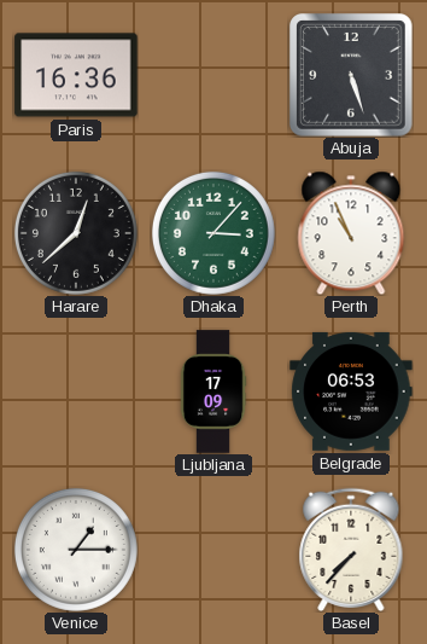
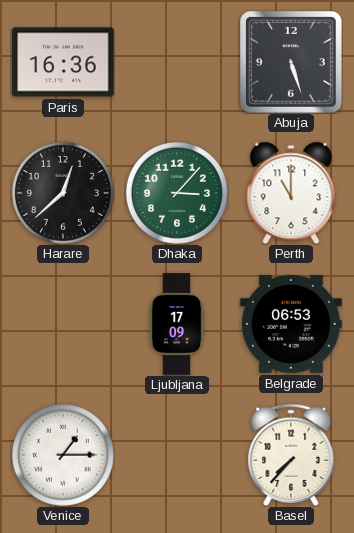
Perth: 10:56 -> 11:00 (291, 193)
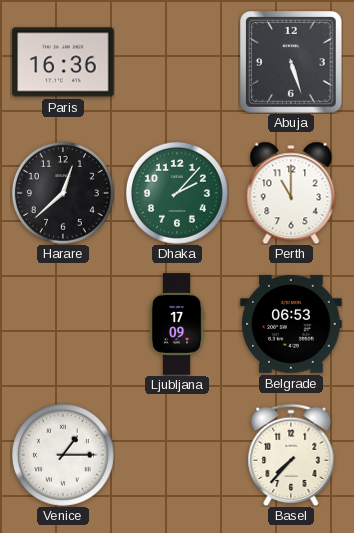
Dhaka: 3:07 -> 2:07 (177, 193)
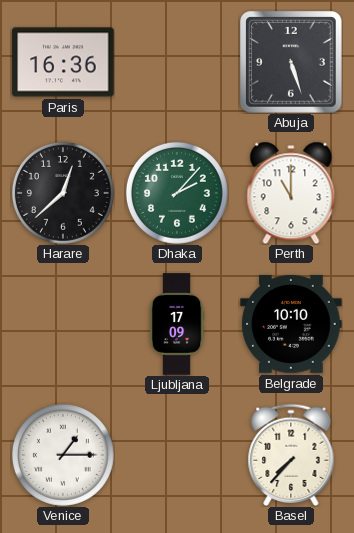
Belgrade: 06:53 -> 10:10 (291, 324)
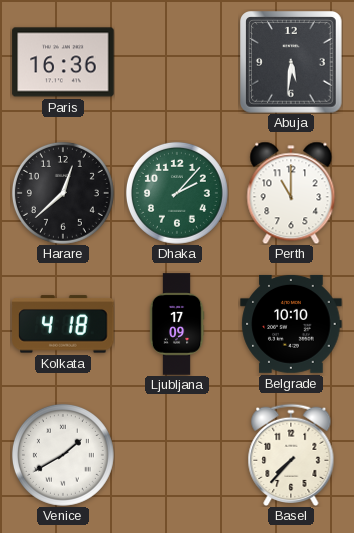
Abuja: 5:27 -> 5:31 (291, 62)
Kolkata: none -> 4:18 (63, 324)
Venice: 1:15 -> 1:40 (63, 455)
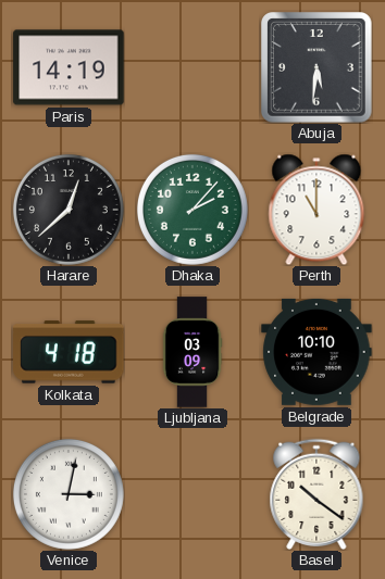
Paris: 16:36 -> 14:19 (69, 67)
Ljubljana: 17:09 -> 03:09 (192, 352)
Venice: 1:40 -> 3:02 (69, 494)
Basel: 7:37 -> 10:21 (316, 493)
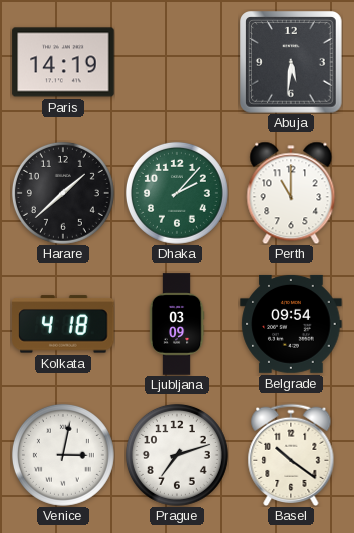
Harare: 12:38 -> 1:38 (63, 193)
Belgrade: 10:10 -> 09:54 (291, 324)
Prague: none -> 7:12 (177, 455)
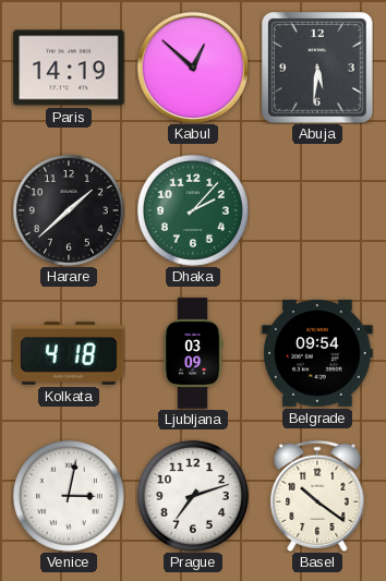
Kabul: none -> 12:52 (193, 68)
Perth: 11:00 -> none (291, 193)
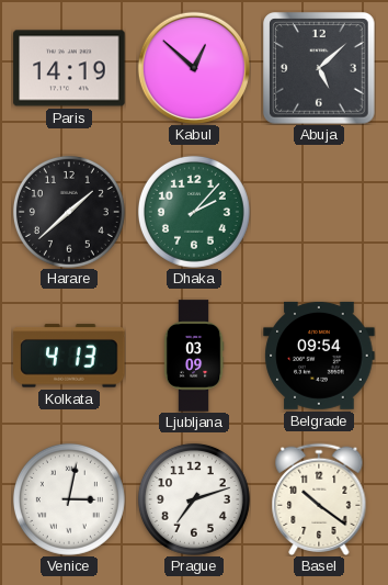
Abuja: 5:31 -> 5:08 (319, 68)
Kolkata: 4:18 -> 4:13 (69, 356)
